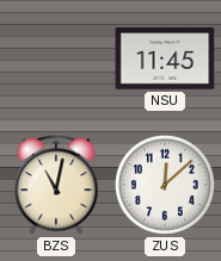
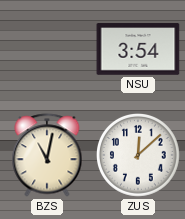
NSU: 11:45 -> 3:54 (138, 49)
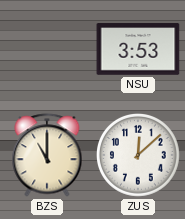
NSU: 3:54 -> 3:53 (138, 49)
BZS: 11:02 -> 11:00 (47, 155)
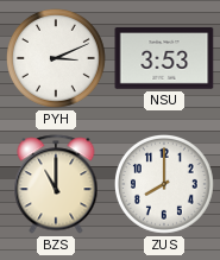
PYH: none -> 3:11 (57, 59)
ZUS: 12:08 -> 8:00 (165, 185)
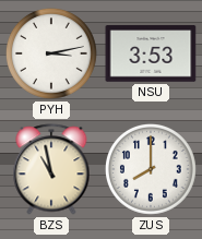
PYH: 3:11 -> 3:13 (52, 55)
BZS: 11:00 -> 10:58 (51, 169)
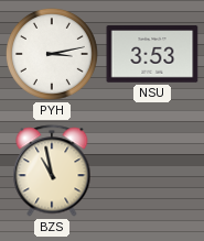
ZUS: 8:00 -> none (152, 170)
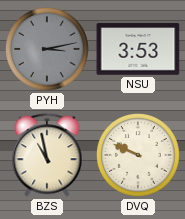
PYH dial: white -> grey (48, 50)
DVQ: none -> 9:49 (139, 156)
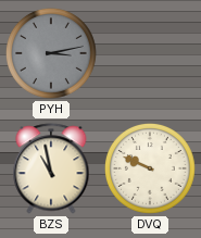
NSU: 3:53 -> none (138, 49)
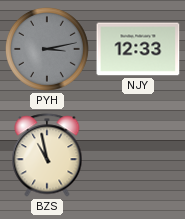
NJY: none -> 12:33 (138, 49)
DVQ: 9:49 -> none (151, 170)
